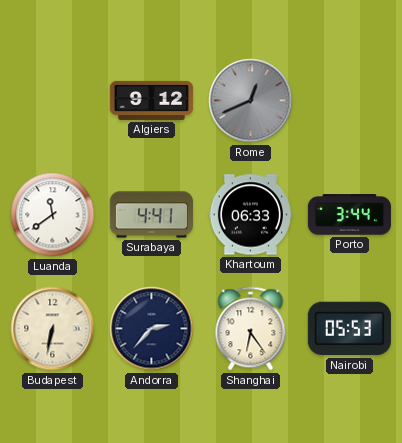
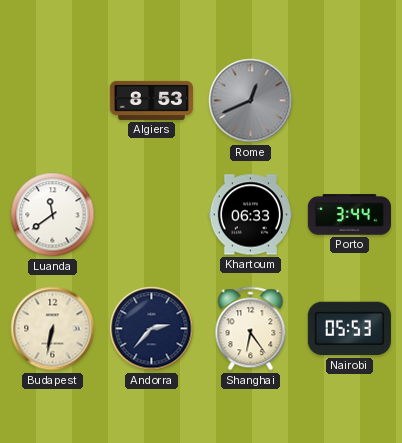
Algiers: 9:12 -> 8:53 (151, 100)
Surabaya: 4:41 -> none (151, 215)
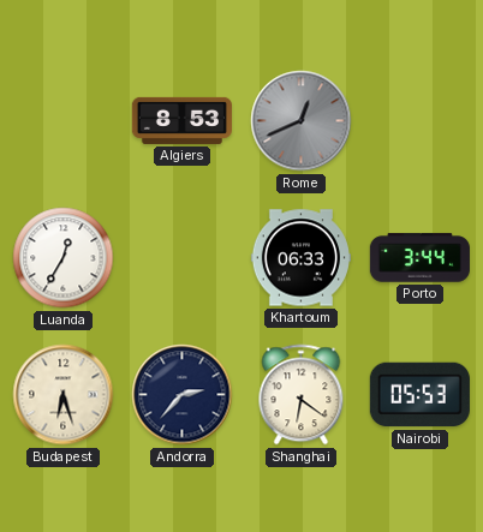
Luanda: 11:39 -> 12:35 (64, 258)
Budapest: 6:32 -> 6:27 (64, 395)
Shanghai: 6:24 -> 6:21 (302, 395)
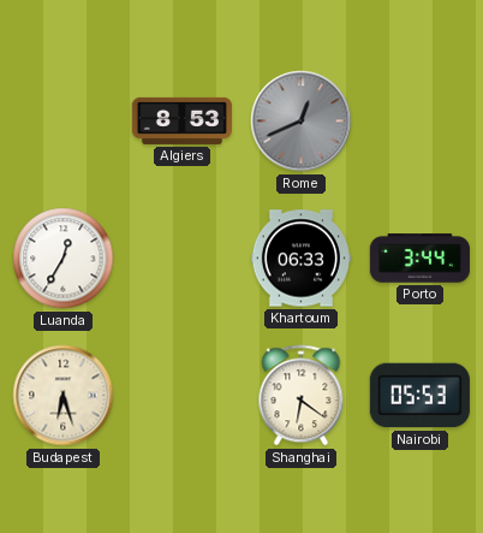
Andorra: 2:37 -> none (183, 395)
